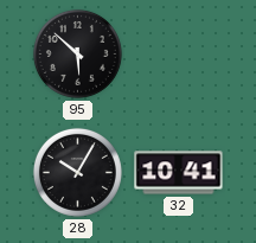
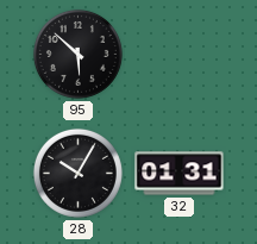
32: 10:41 -> 01:31 (180, 174)
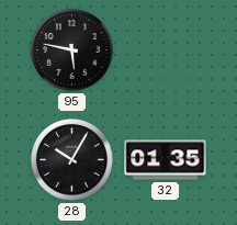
95: 5:52 -> 5:47 (71, 49)
32: 01:31 -> 01:35 (166, 160)
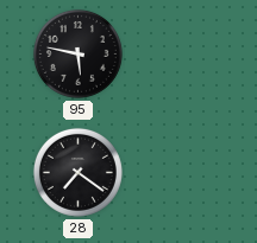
28: 10:05 -> 7:21 (77, 172)
32: 01:35 -> none (166, 160)
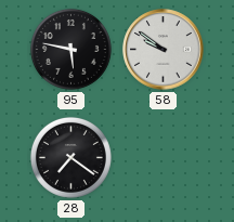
58: none -> 9:51 (164, 50)
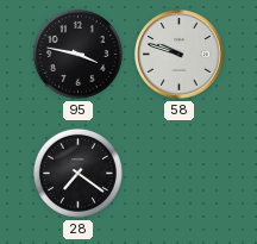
95: 5:47 -> 3:47 (77, 54)
58: 9:51 -> 9:48 (180, 55)
